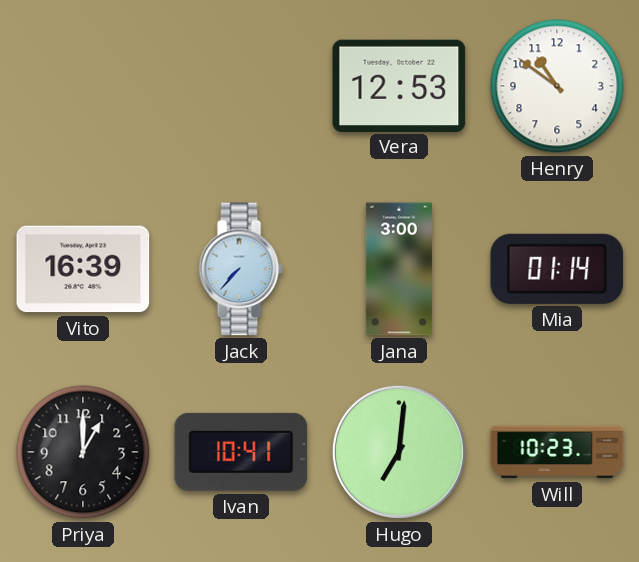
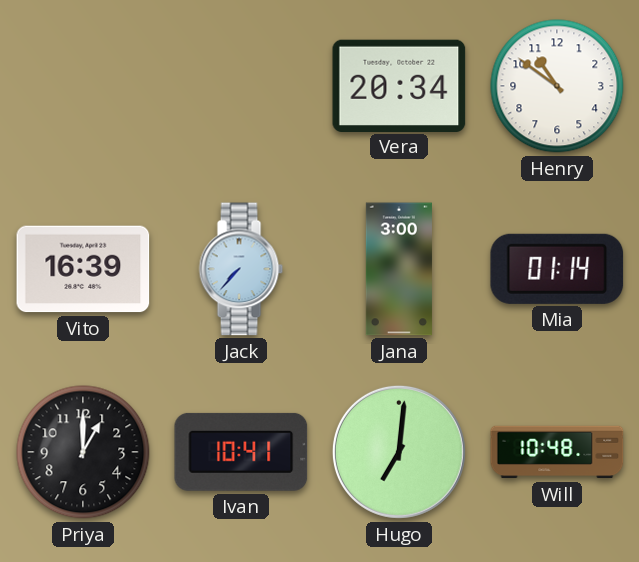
Vera: 12:53 -> 20:34 (399, 85)
Will: 10:23 -> 10:48 (557, 452)
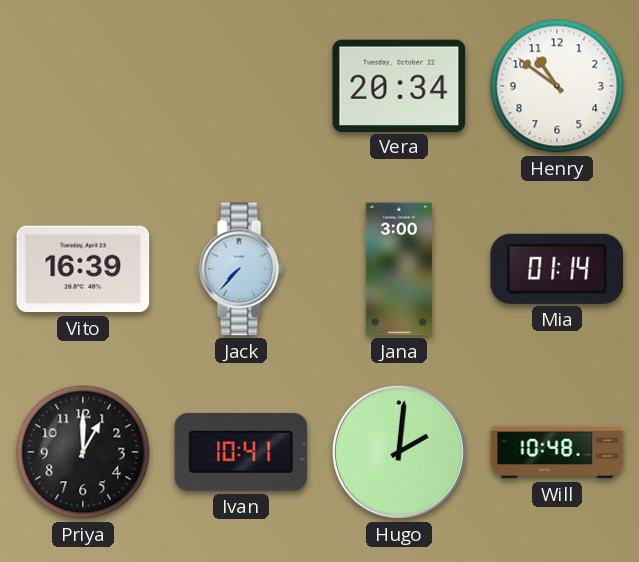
Hugo: 7:01 -> 2:01 (399, 452)
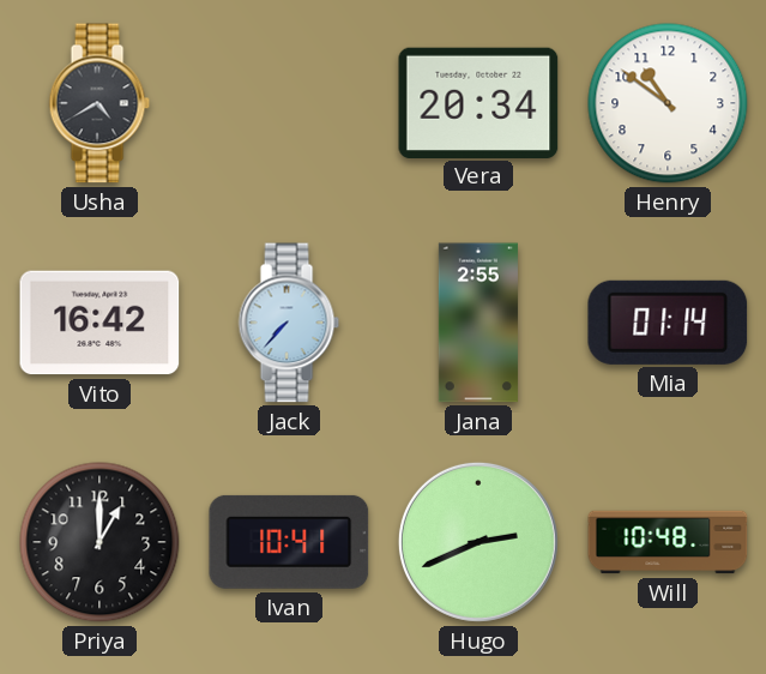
Usha: none -> 4:40 (99, 103)
Vito: 16:39 -> 16:42 (99, 323)
Jana: 3:00 -> 2:55 (478, 323)
Hugo: 2:01 -> 2:41 (478, 542)
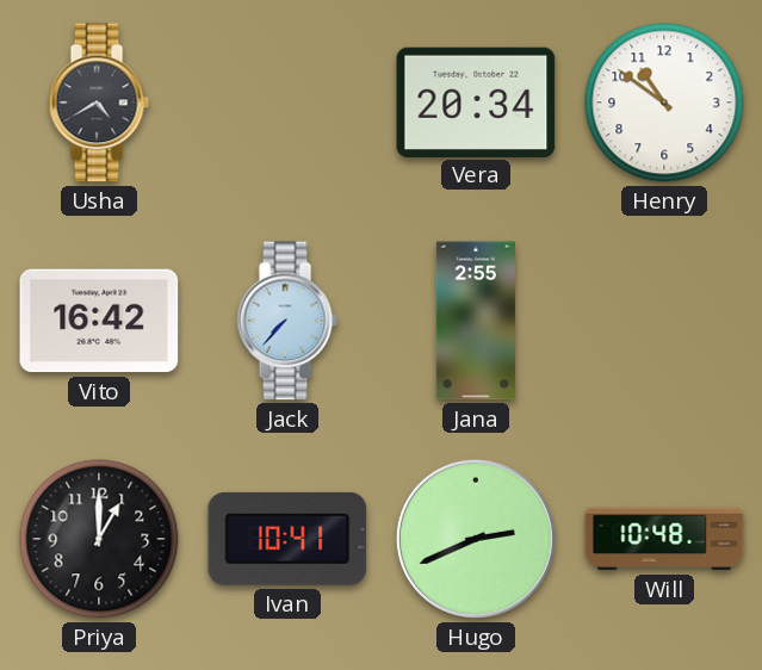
Mia: 01:14 -> none (668, 323)
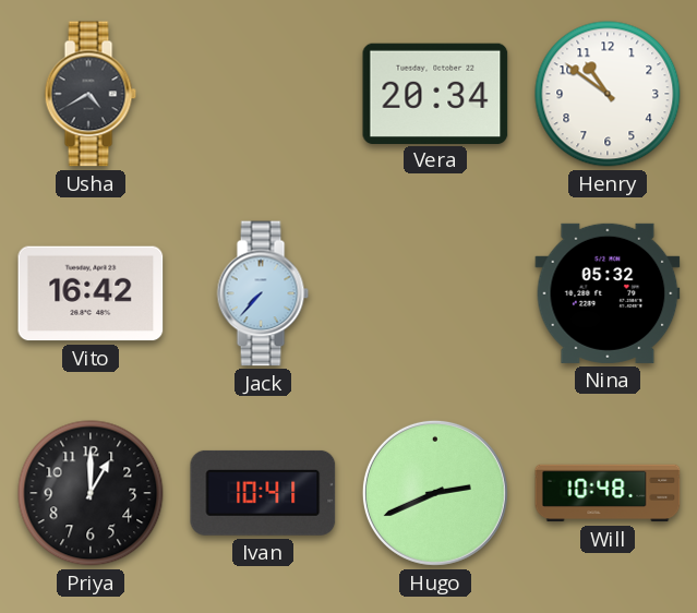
Jana: 2:55 -> none (476, 321)
Nina: none -> 05:32 (608, 293)
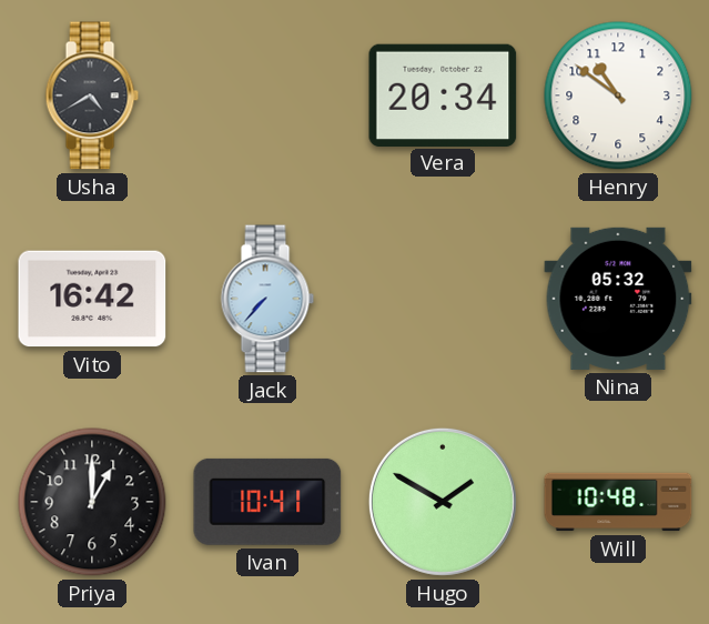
Hugo: 2:41 -> 1:50 (443, 502)
